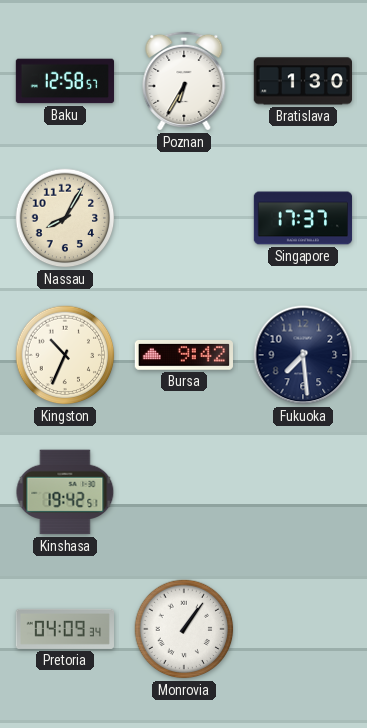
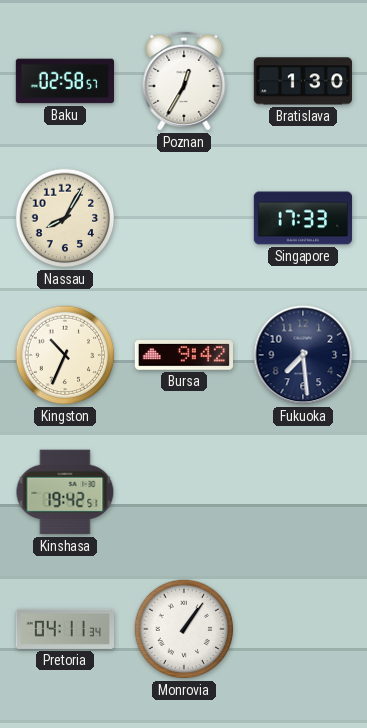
Baku: 12:58 -> 02:58 (65, 81)
Poznan: 6:35 -> 12:35 (184, 81)
Singapore: 17:37 -> 17:33 (303, 218)
Pretoria: 04:09 -> 04:11 (64, 629)
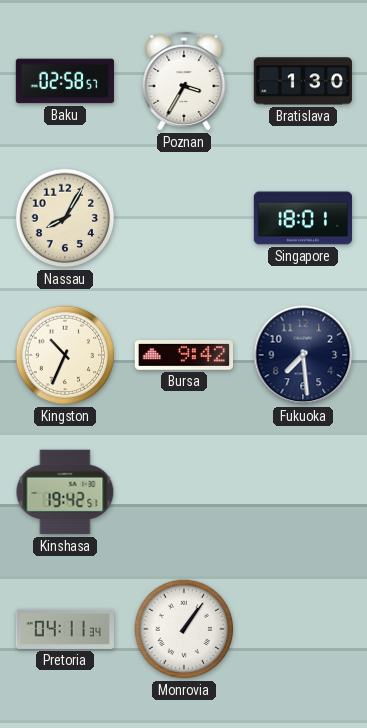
Poznan: 12:35 -> 3:35 (184, 81)
Singapore: 17:33 -> 18:01 (303, 218)
